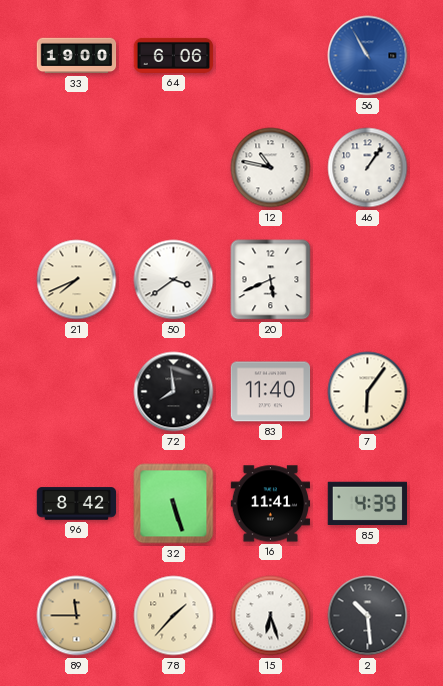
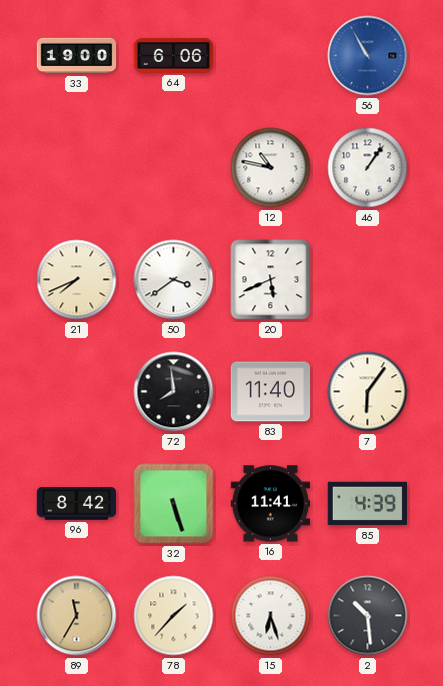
89: 11:45 -> 11:35 (77, 616)
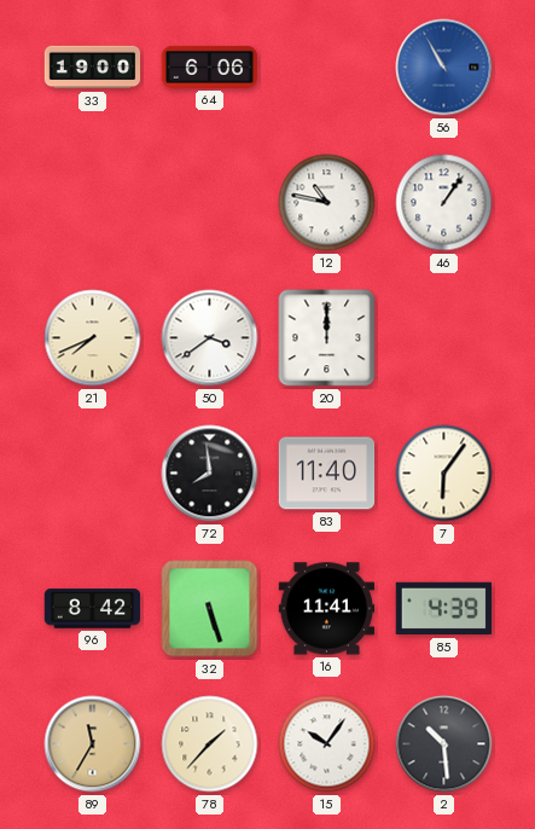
20: 5:41 -> 12:00 (327, 338)
15: 6:27 -> 10:06 (327, 744)
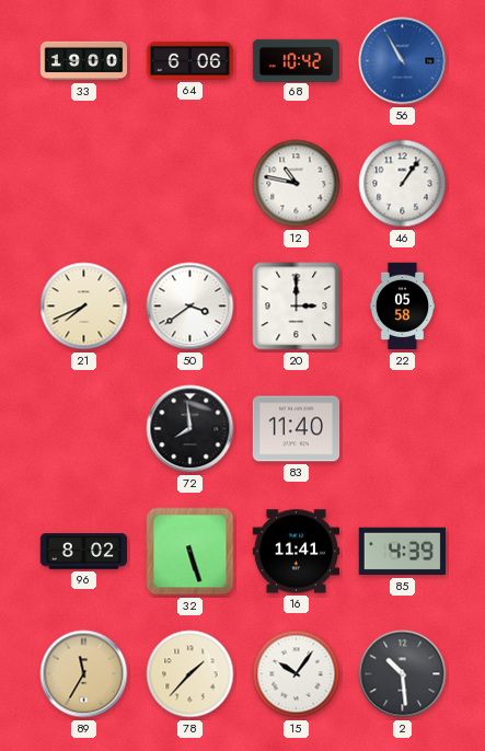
68: none -> 10:42 (297, 60)
20: 12:00 -> 3:00 (297, 307)
22: none -> 05:58 (403, 307)
7: 6:06 -> none (444, 474)
96: 8:42 -> 8:02 (84, 552)
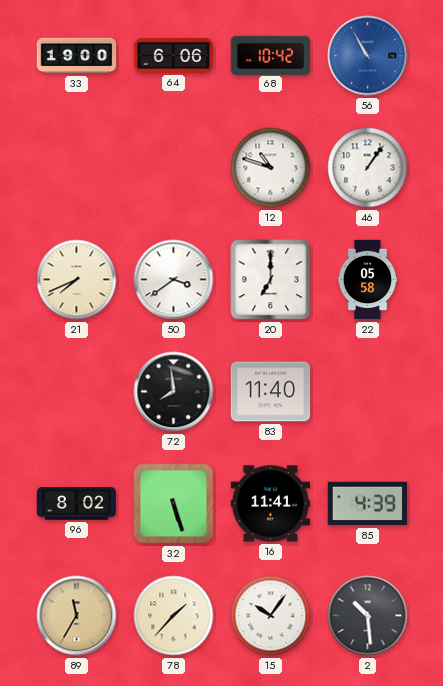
12: 10:47 -> 10:48 (271, 168)
20: 3:00 -> 7:00 (271, 280)
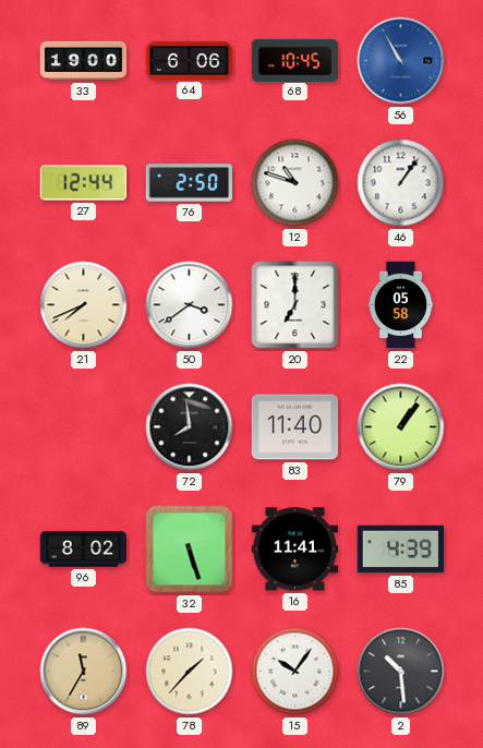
68: 10:42 -> 10:45 (295, 60)
27: none -> 12:44 (83, 183)
76: none -> 2:50 (189, 183)
79: none -> 1:06 (401, 427)
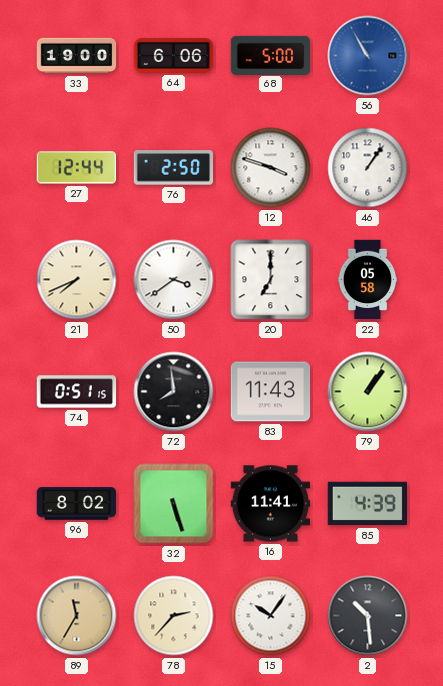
68: 10:45 -> 5:00 (271, 55)
12: 10:48 -> 3:48 (271, 168)
74: none -> 0:51 (77, 392)
83: 11:40 -> 11:43 (271, 392)
78: 1:37 -> 2:37 (174, 616)
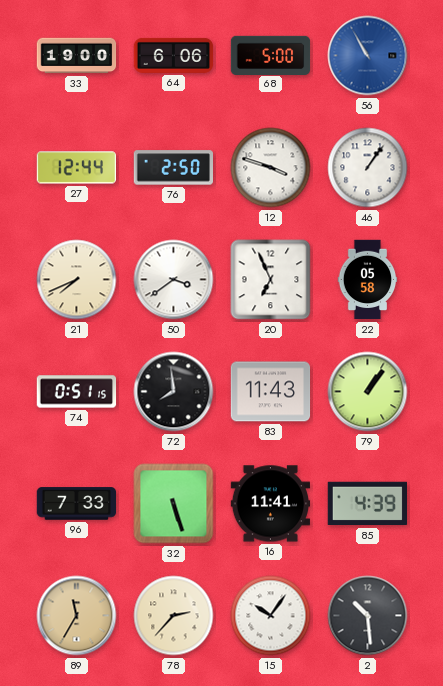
20: 7:00 -> 6:56 (271, 280)
96: 8:02 -> 7:33 (77, 504)
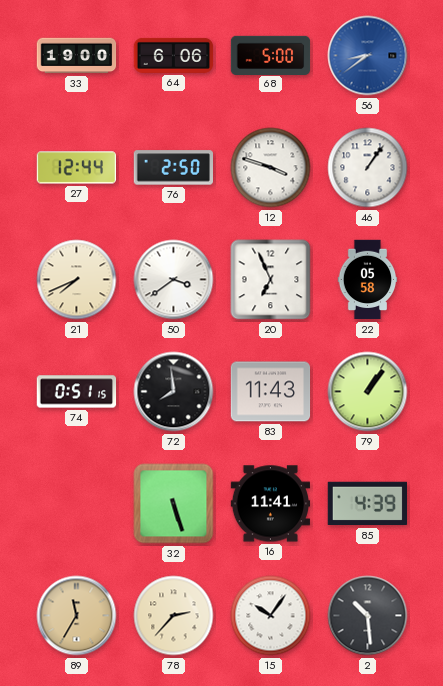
56: 10:55 -> 8:39 (368, 56)
96: 7:33 -> none (77, 504)
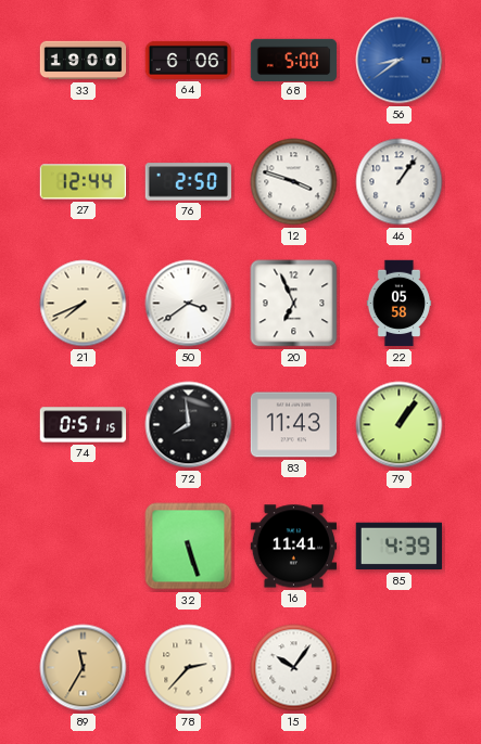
2: 10:29 -> none (368, 616)
